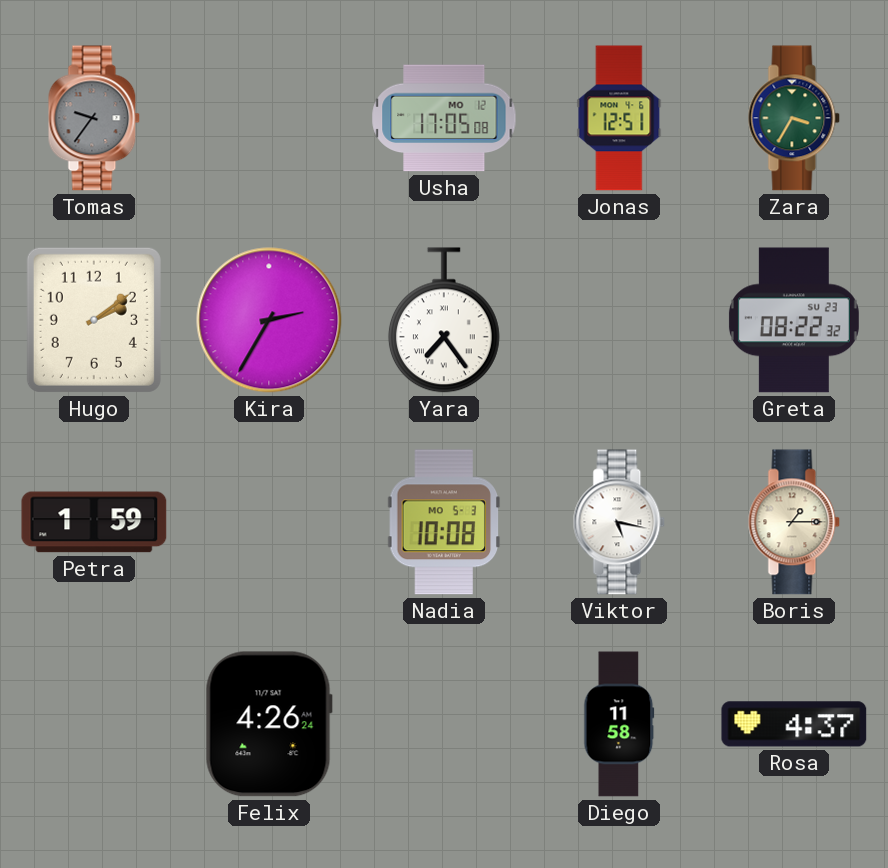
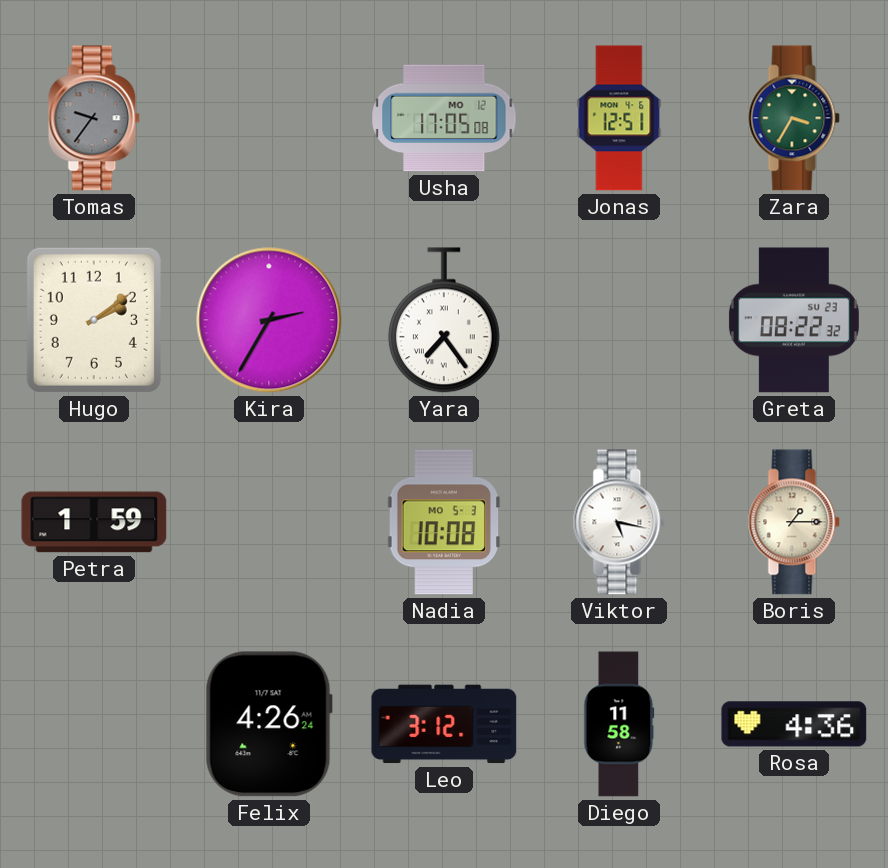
Leo: none -> 3:12 (444, 724)
Rosa: 4:37 -> 4:36 (794, 724)
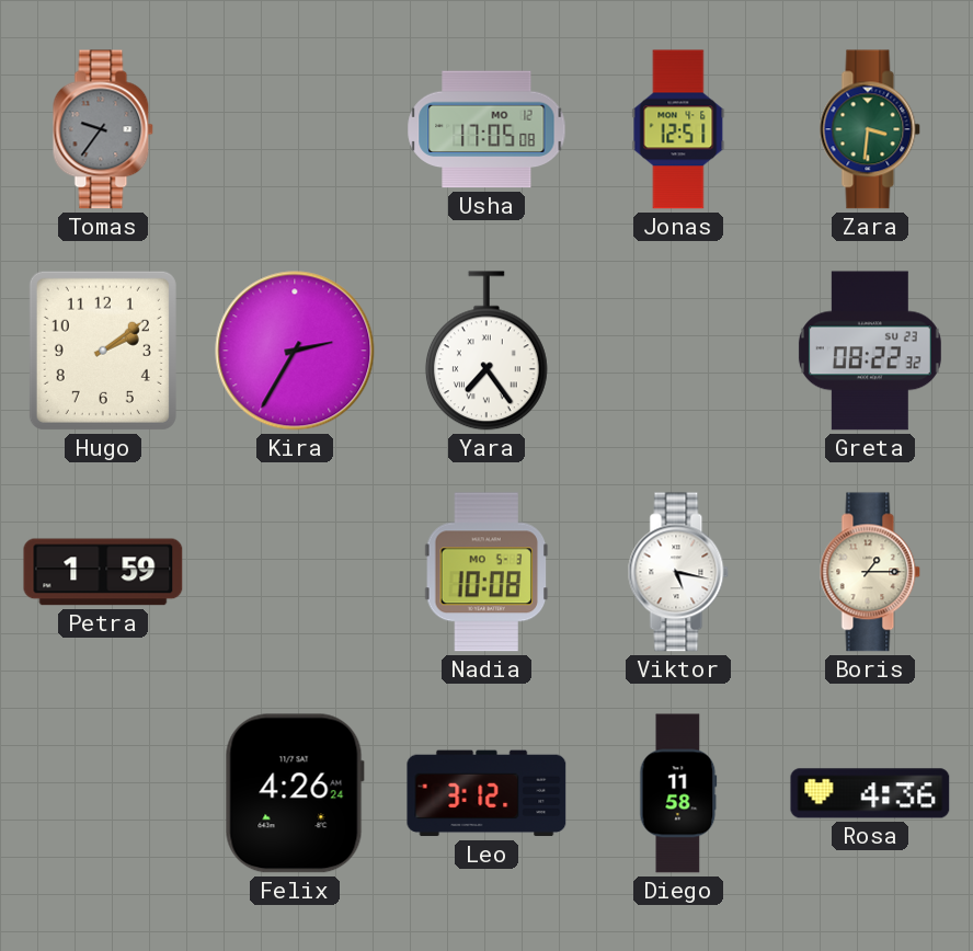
Zara: 3:35 -> 3:31 (870, 129)
